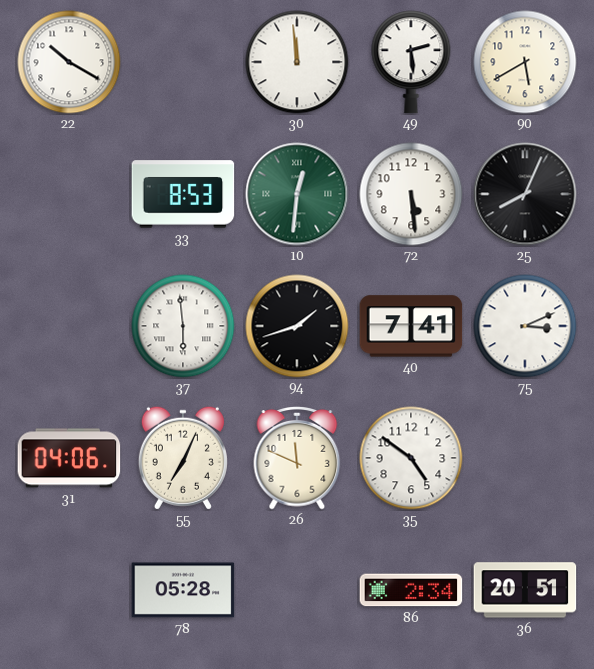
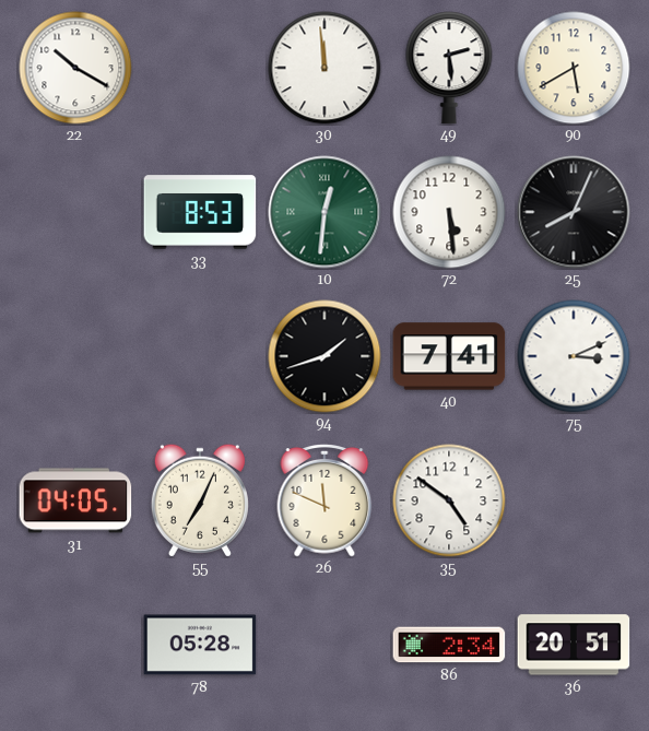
37: 5:59 -> none (183, 326)
31: 04:06 -> 04:05 (75, 500)
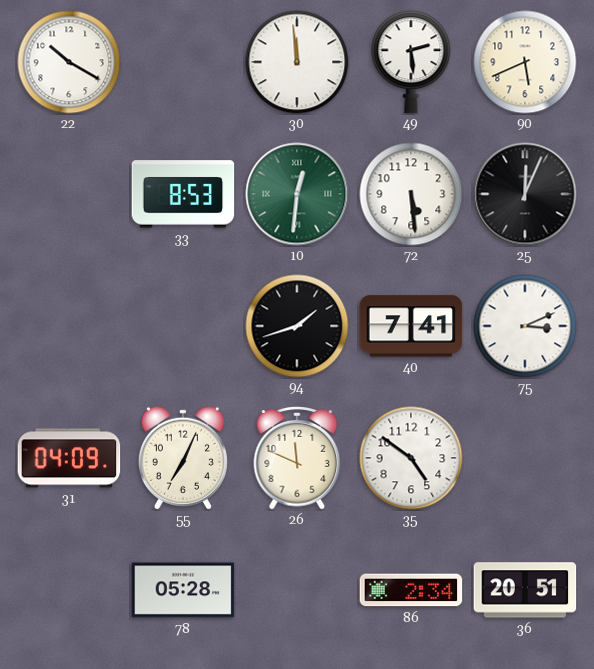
90: 5:40 -> 5:41 (525, 62)
25: 8:04 -> 12:04 (525, 194)
31: 04:05 -> 04:09 (69, 458)
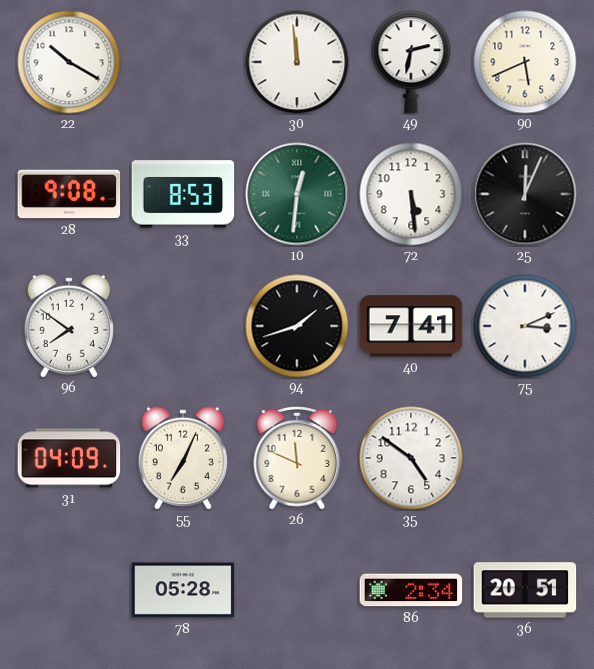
49: 2:29 -> 2:32 (411, 62)
28: none -> 9:08 (69, 194)
96: none -> 7:51 (69, 326)
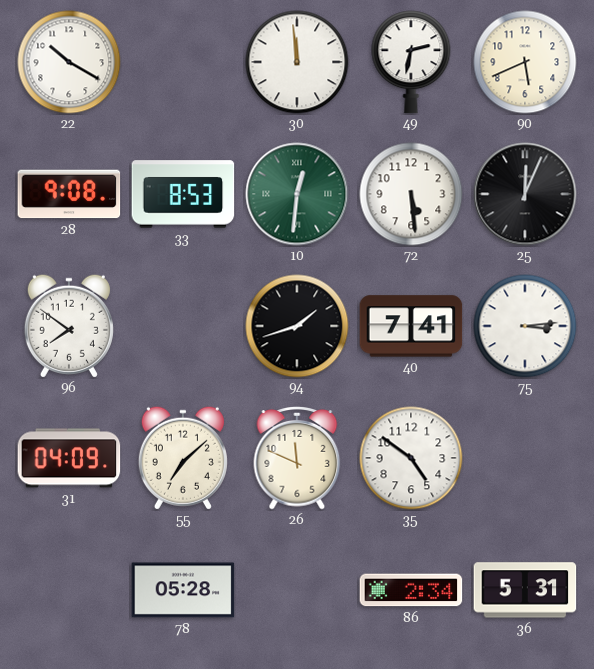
75: 3:11 -> 3:14 (525, 326)
55: 7:04 -> 7:08 (183, 458)
36: 20:51 -> 5:31 (525, 590)
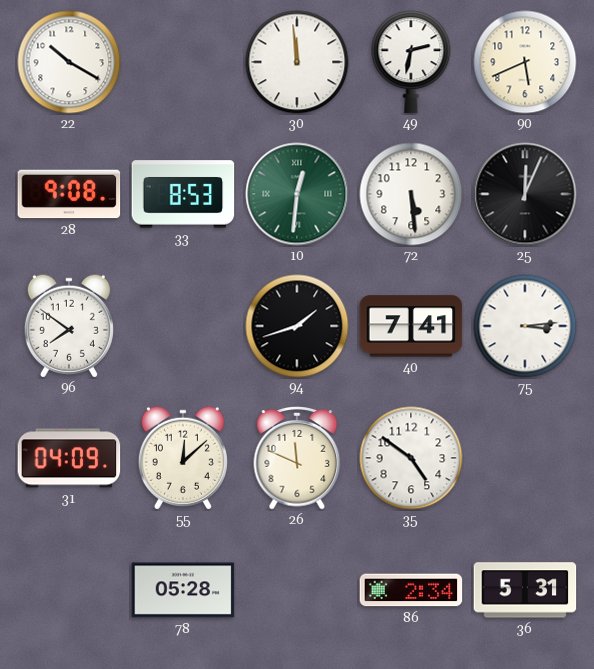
55: 7:08 -> 12:08 (183, 458)
